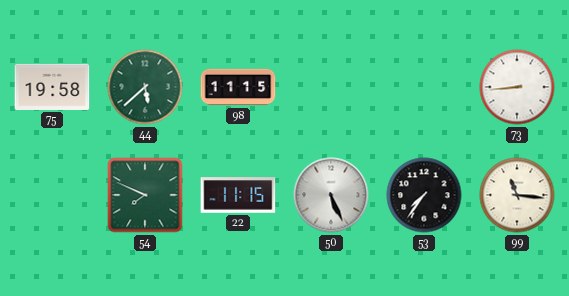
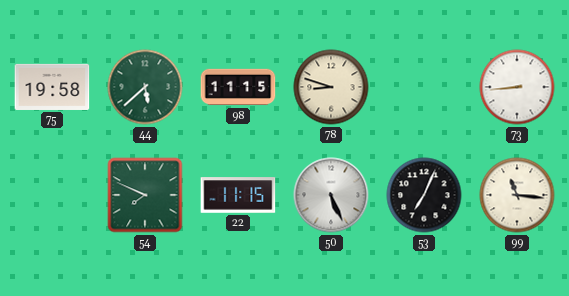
78: none -> 8:48 (331, 87)
53: 7:36 -> 7:04 (424, 195)
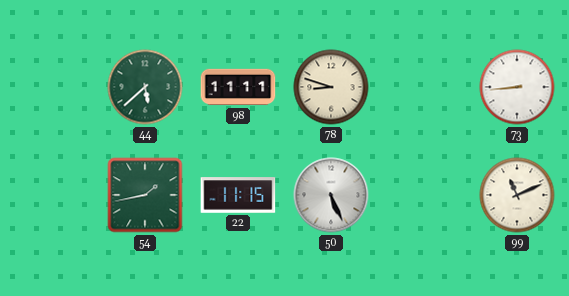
75: 19:58 -> none (52, 87)
98: 11:15 -> 11:11 (238, 87)
54: 7:49 -> 1:43 (145, 195)
53: 7:04 -> none (424, 195)
99: 11:16 -> 11:11 (517, 195)
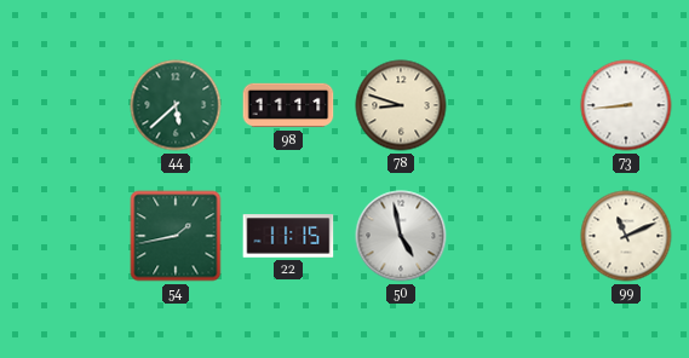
50: 5:26 -> 4:58 (401, 236)
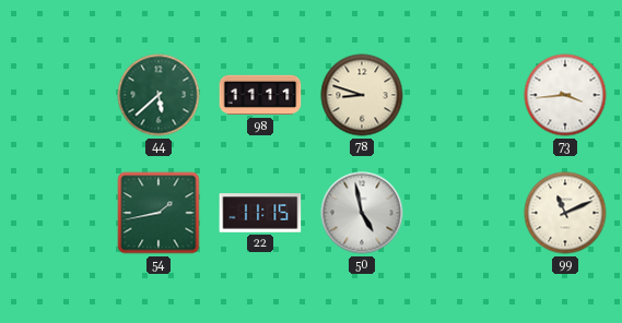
73: 8:44 -> 3:44 (565, 95)
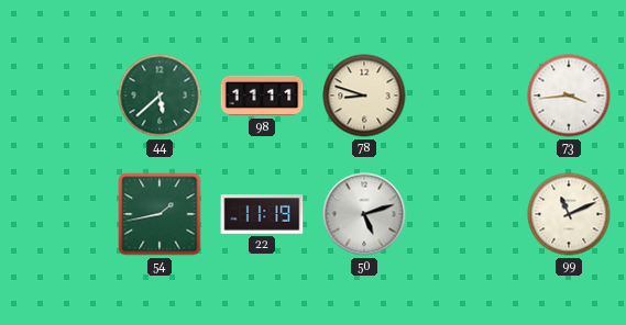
22: 11:15 -> 11:19 (262, 214)
50: 4:58 -> 5:12 (364, 214)
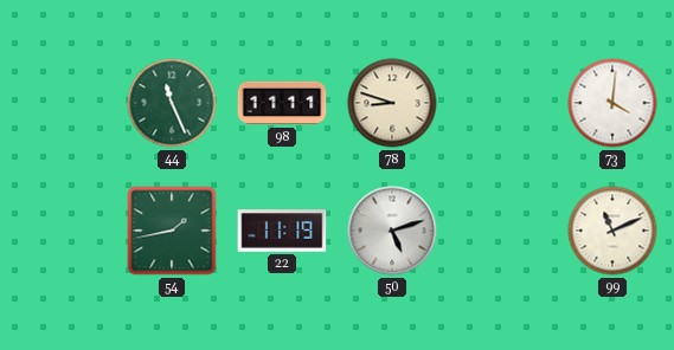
44: 5:38 -> 11:26 (172, 103)
73: 3:44 -> 4:01 (612, 103)
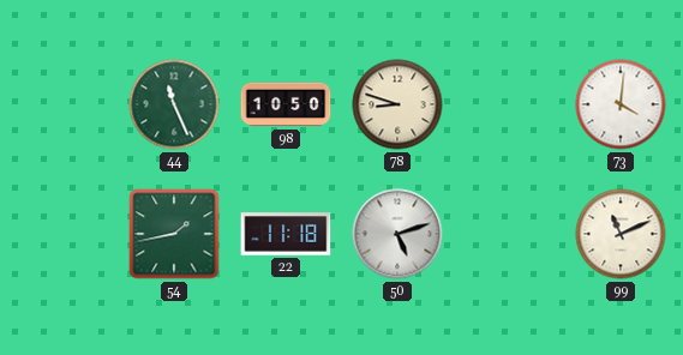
98: 11:11 -> 10:50 (286, 104)
22: 11:19 -> 11:18 (286, 234)
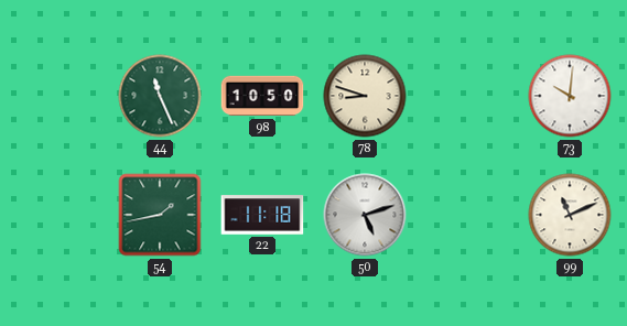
73: 4:01 -> 10:01 (570, 96)
